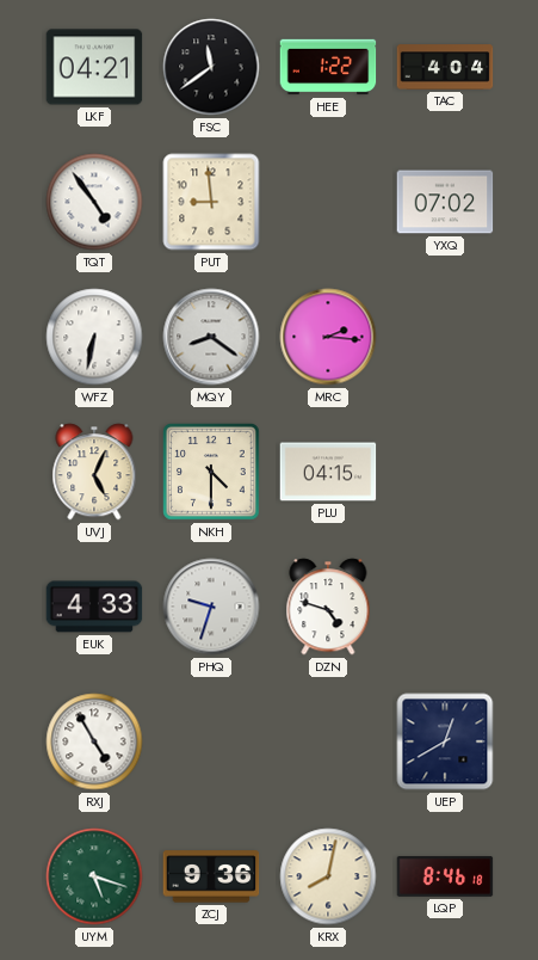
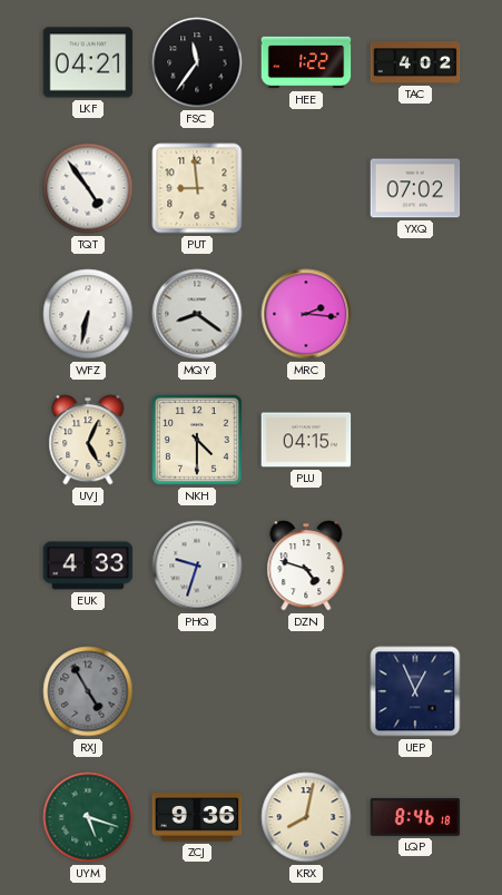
FSC: 11:39 -> 11:36 (197, 62)
TAC: 4:04 -> 4:02 (415, 62)
RXJ dial: white -> grey (88, 691)
UEP: 12:40 -> 12:56 (415, 691)
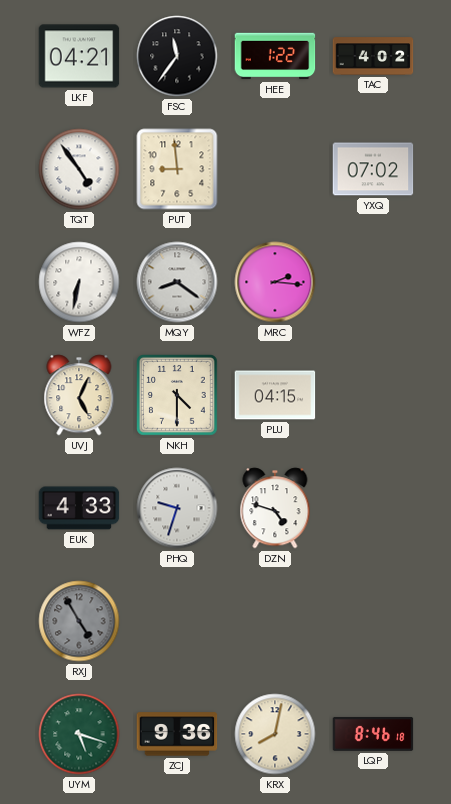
UEP: 12:56 -> none (415, 691)
